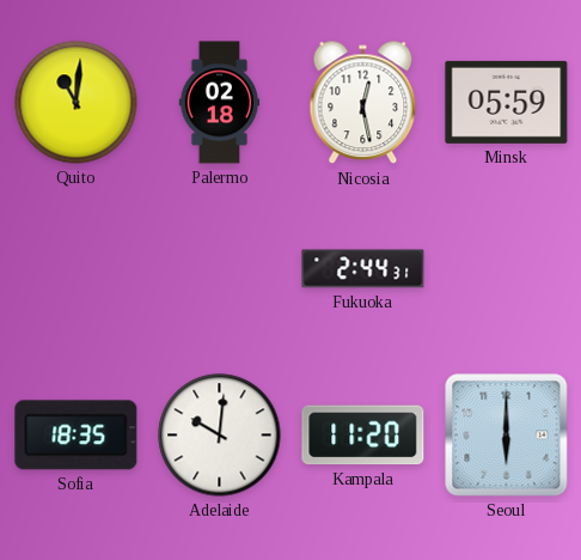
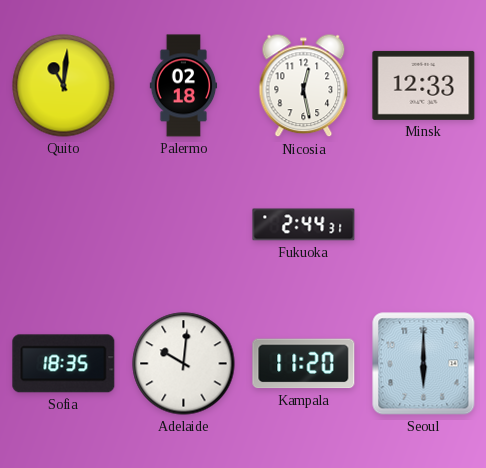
Minsk: 05:59 -> 12:33 (424, 85)
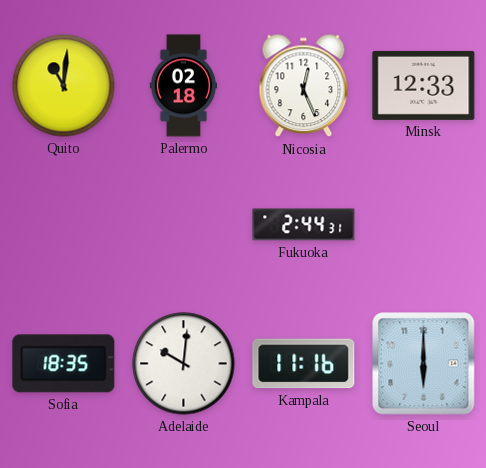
Nicosia: 12:28 -> 12:26 (304, 86)
Kampala: 11:20 -> 11:16 (304, 364)
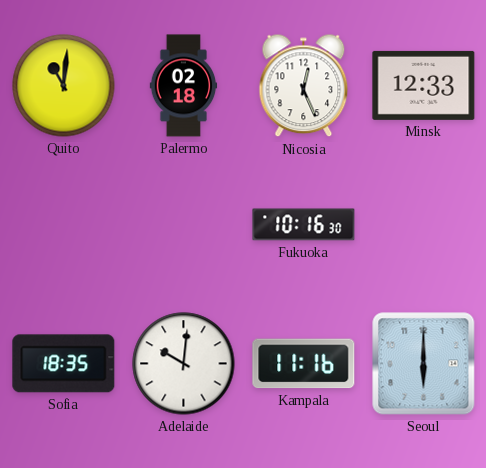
Fukuoka: 2:44 -> 10:16 (304, 225)
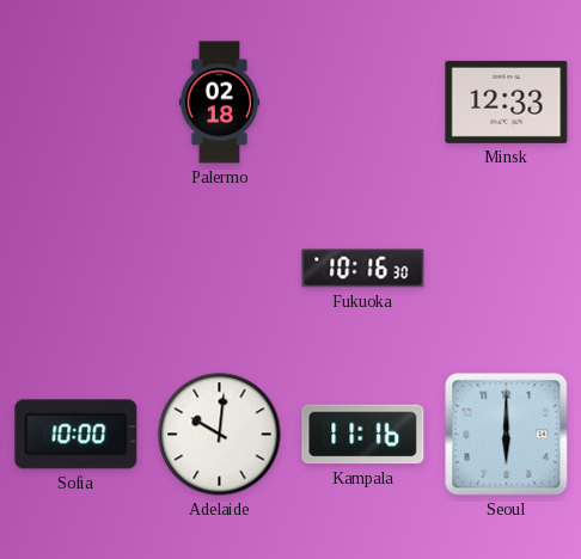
Quito: 11:01 -> none (64, 86)
Nicosia: 12:26 -> none (304, 86)
Sofia: 18:35 -> 10:00 (77, 435)
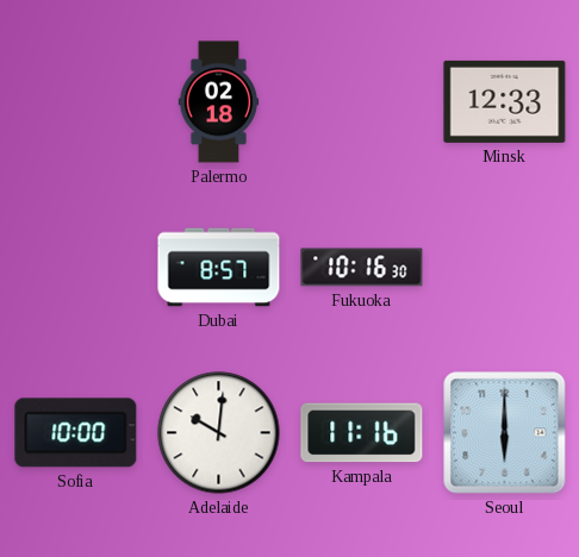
Dubai: none -> 8:57 (219, 268)
